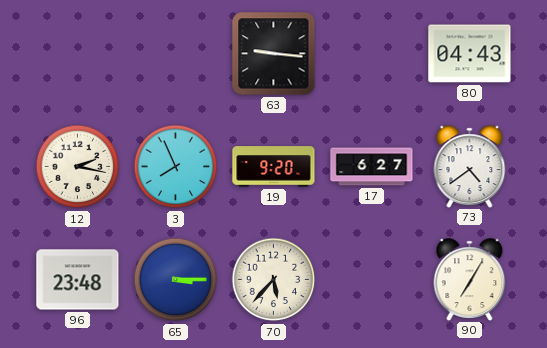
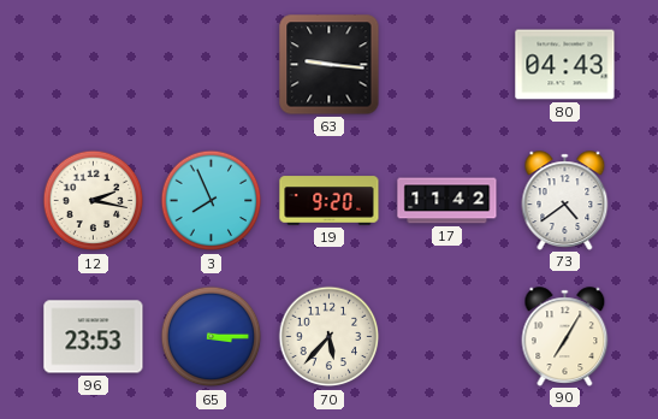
17: 6:27 -> 11:42 (447, 201)
96: 23:48 -> 23:53 (94, 337)
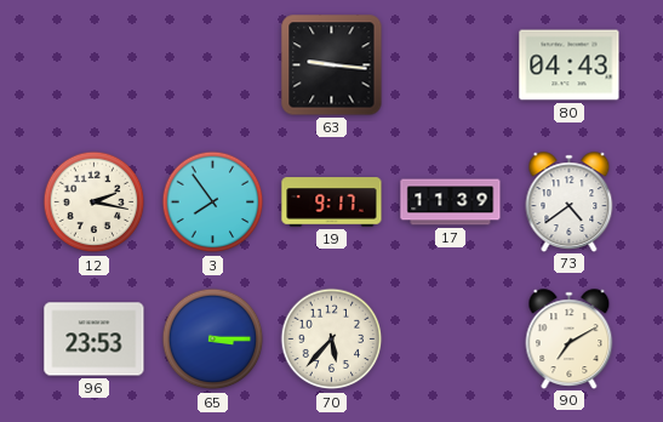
3: 7:56 -> 7:54 (213, 203)
19: 9:20 -> 9:17 (332, 203)
17: 11:42 -> 11:39 (451, 203)
90: 7:05 -> 7:10 (570, 338)
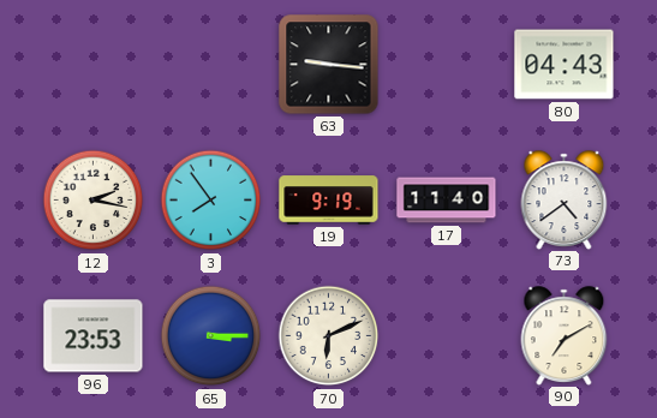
19: 9:17 -> 9:19 (329, 201)
17: 11:39 -> 11:40 (447, 201)
70: 5:37 -> 6:11 (329, 336)
